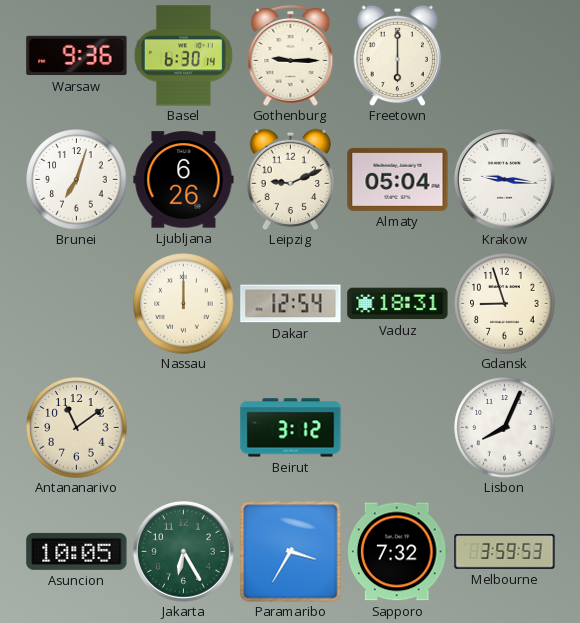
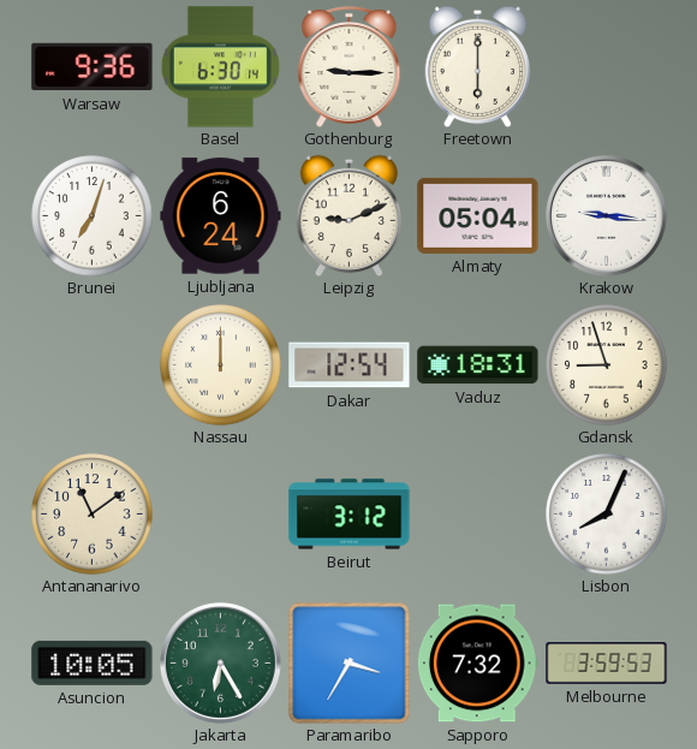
Ljubljana: 6:26 -> 6:24 (221, 216)
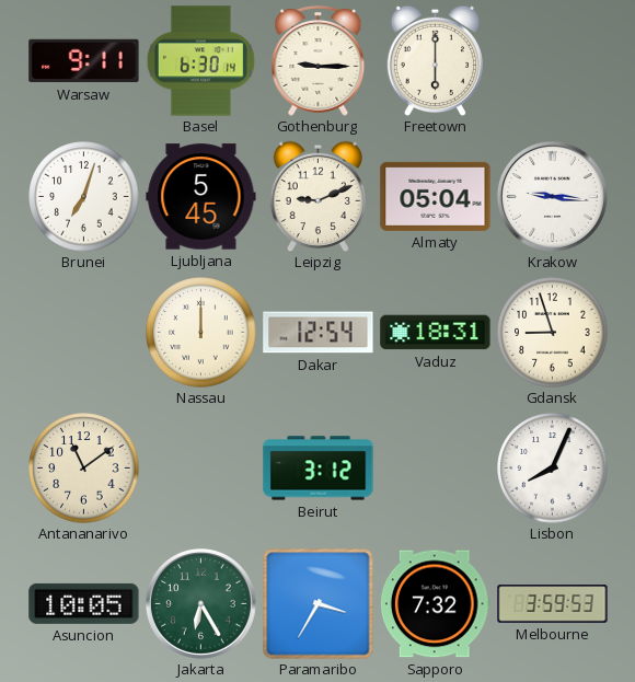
Warsaw: 9:36 -> 9:11 (84, 61)
Ljubljana: 6:24 -> 5:45 (201, 197)
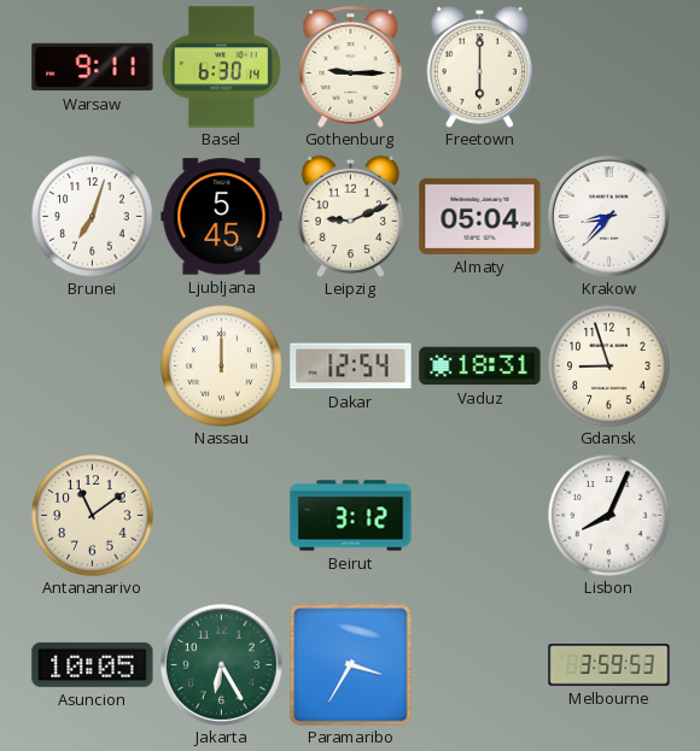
Krakow: 9:16 -> 8:37 (608, 216)
Sapporo: 7:32 -> none (435, 604)
